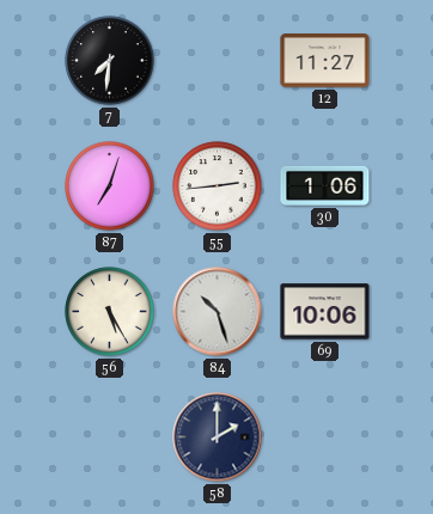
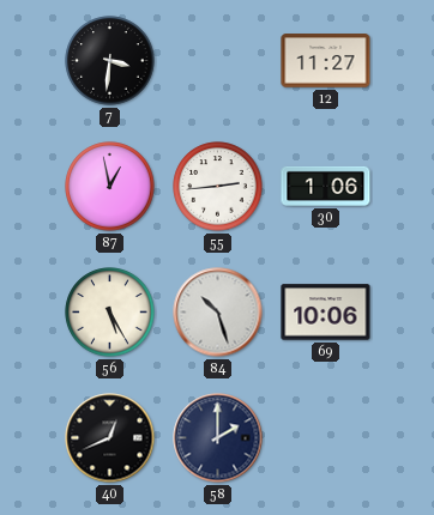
7: 7:31 -> 3:31 (110, 61)
87: 7:03 -> 12:58 (110, 187)
40: none -> 12:41 (110, 438)
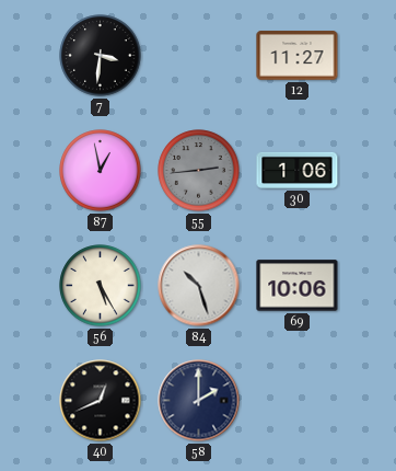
55 dial: white -> grey (199, 171)
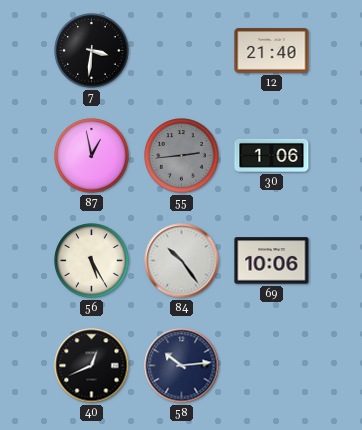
12: 11:27 -> 21:40 (272, 51)
84: 10:27 -> 10:24 (182, 261)
58: 2:00 -> 10:14 (182, 366)
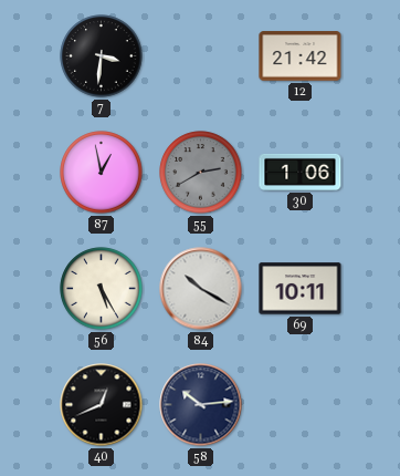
12: 21:40 -> 21:42 (301, 56)
55: 2:44 -> 2:40 (201, 173)
84: 10:24 -> 10:20 (201, 289)
69: 10:06 -> 10:11 (301, 289)
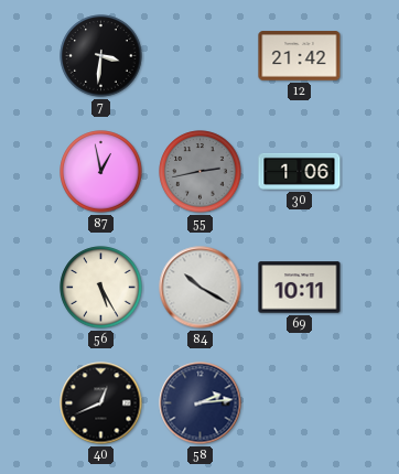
55: 2:40 -> 2:43 (201, 172)
58: 10:14 -> 2:14 (201, 403)
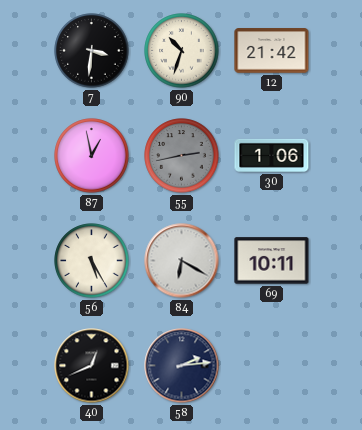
90: none -> 10:33 (182, 51)
84: 10:20 -> 6:20 (182, 261)
